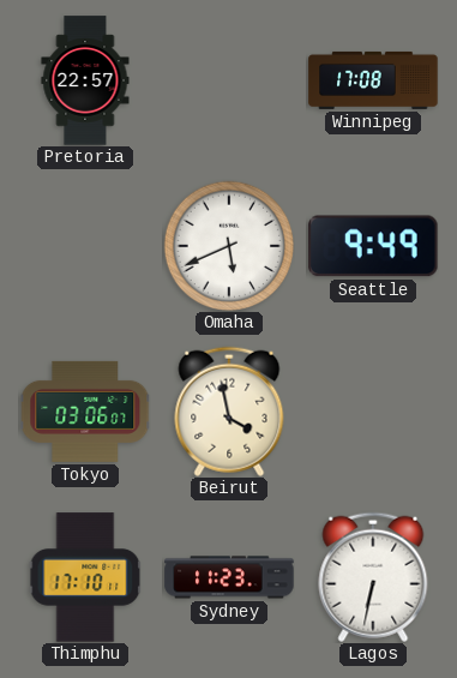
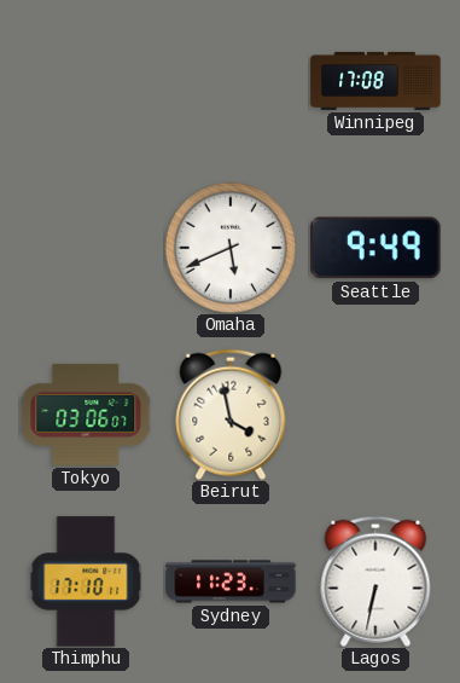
Pretoria: 22:57 -> none (85, 80)
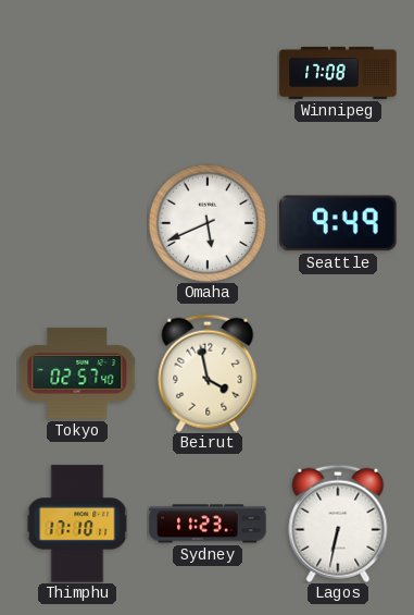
Tokyo: 03:06 -> 02:57 (77, 373)
